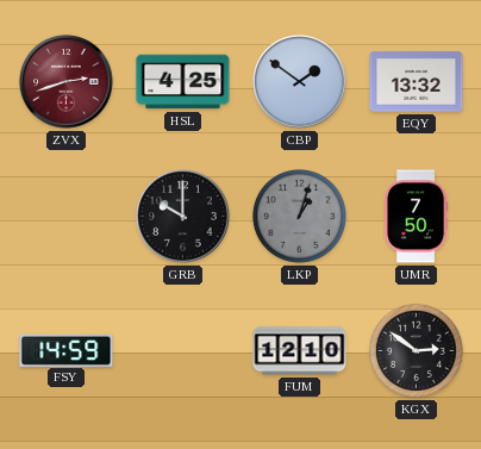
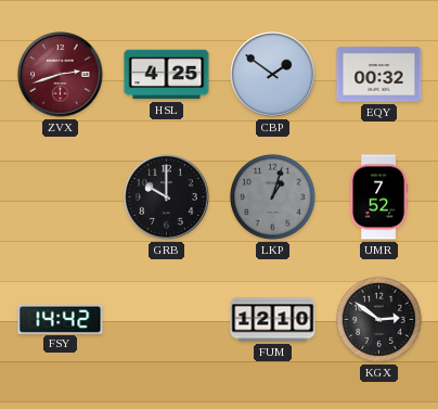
EQY: 13:32 -> 00:32 (379, 75)
UMR: 7:50 -> 7:52 (379, 197)
FSY: 14:59 -> 14:42 (61, 319)
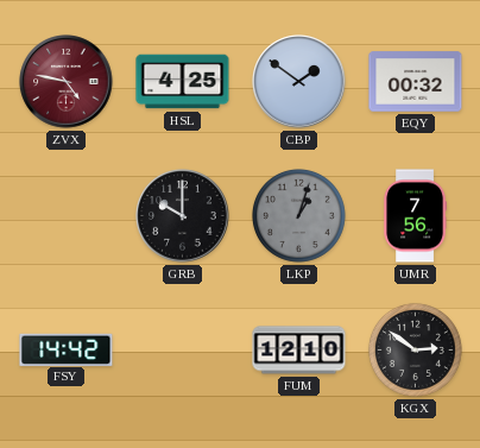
ZVX: 2:42 -> 4:47 (67, 82)
UMR: 7:52 -> 7:56 (416, 216)
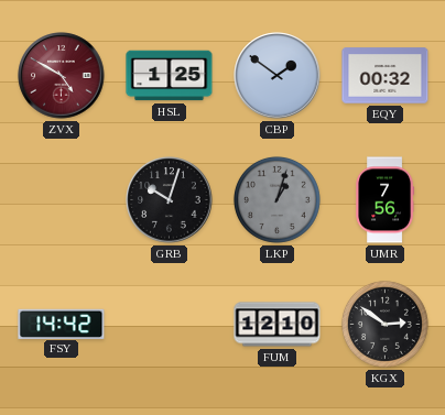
ZVX: 4:47 -> 4:50 (62, 76)
HSL: 4:25 -> 1:25 (170, 76)
GRB: 10:00 -> 10:03 (170, 200)
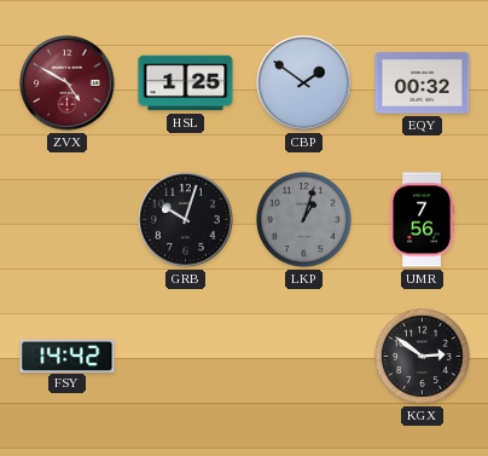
FUM: 12:10 -> none (278, 325)
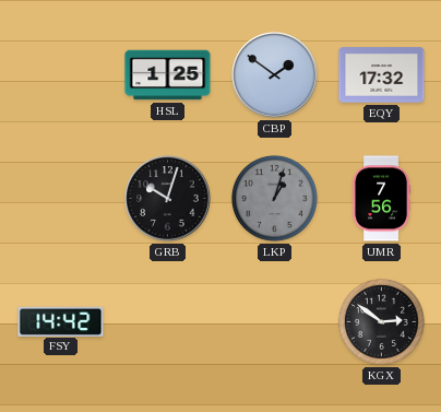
ZVX: 4:50 -> none (68, 83)
EQY: 00:32 -> 17:32 (382, 75)
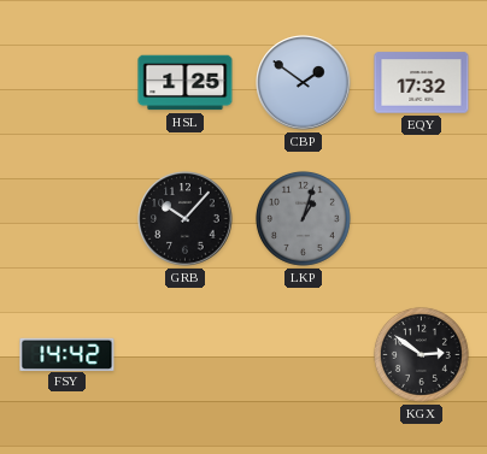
GRB: 10:03 -> 10:07 (186, 219)
UMR: 7:56 -> none (382, 199)
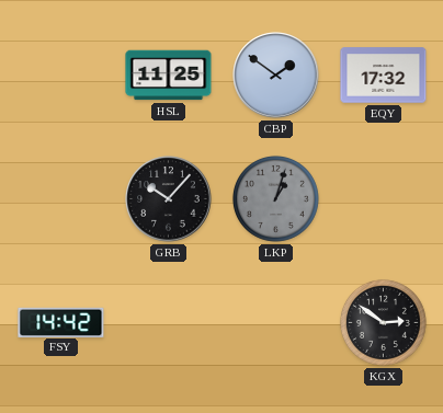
HSL: 1:25 -> 11:25 (169, 76)
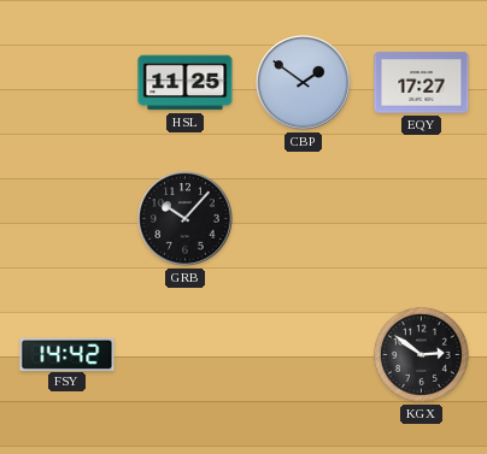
EQY: 17:32 -> 17:27 (422, 83)
LKP: 1:03 -> none (275, 198)
